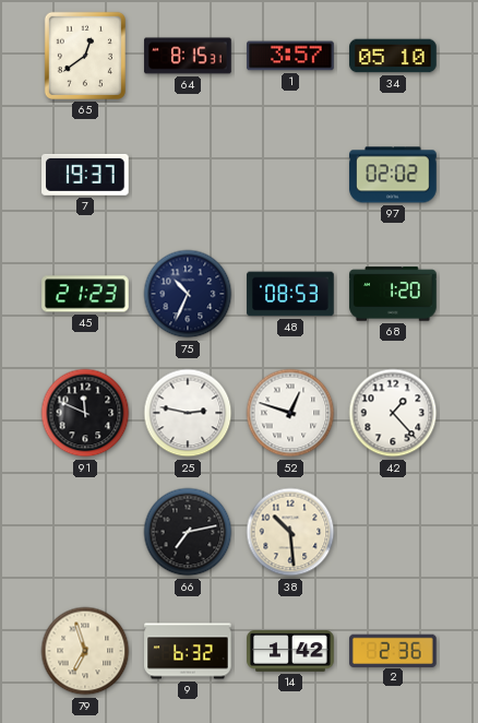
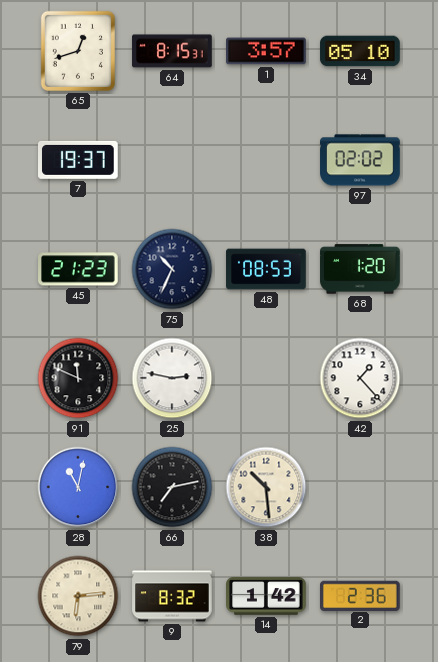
65: 12:39 -> 12:42 (78, 51)
52: 12:48 -> none (290, 413)
28: none -> 11:02 (78, 487)
79: 6:57 -> 6:14 (78, 596)
9: 6:32 -> 8:32 (172, 596)
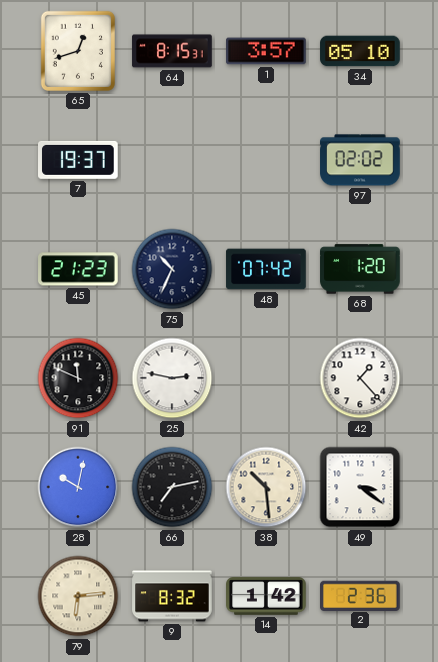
48: 08:53 -> 07:42 (266, 269)
28: 11:02 -> 10:02 (78, 487)
49: none -> 3:21 (360, 487)
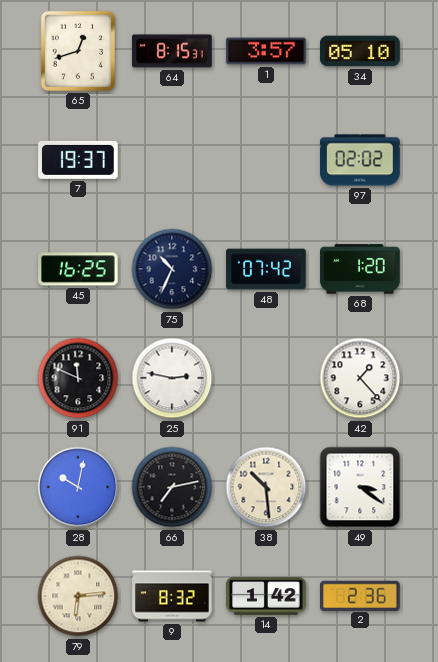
45: 21:23 -> 16:25 (78, 269)
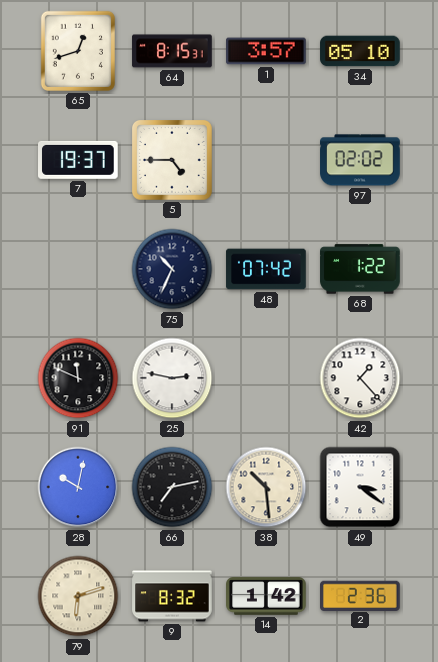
5: none -> 4:45 (173, 161)
45: 16:25 -> none (78, 269)
68: 1:20 -> 1:22 (360, 269)
79: 6:14 -> 6:12 (78, 596)
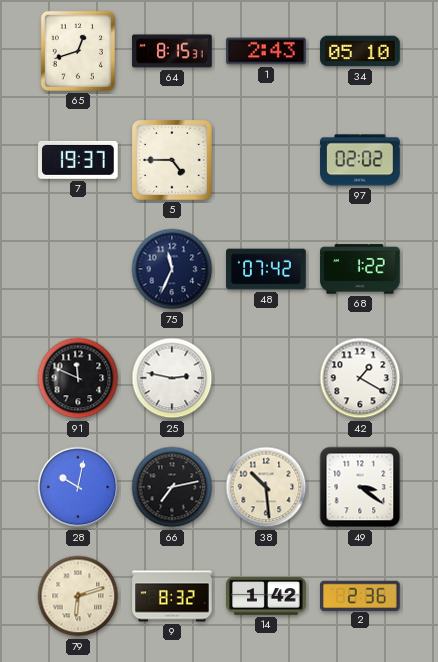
1: 3:57 -> 2:43 (266, 51)
75: 10:34 -> 11:34 (172, 269)
42: 1:23 -> 1:20 (360, 378)
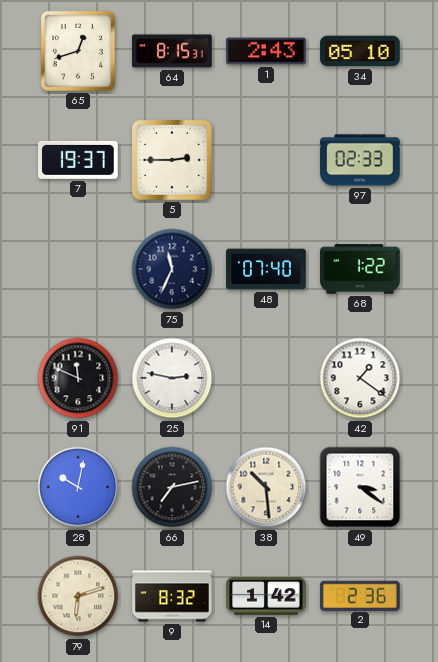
5: 4:45 -> 2:45 (173, 161)
97: 02:02 -> 02:33 (360, 160)
48: 07:42 -> 07:40 (266, 269)
42: 1:20 -> 1:21 (360, 378)
